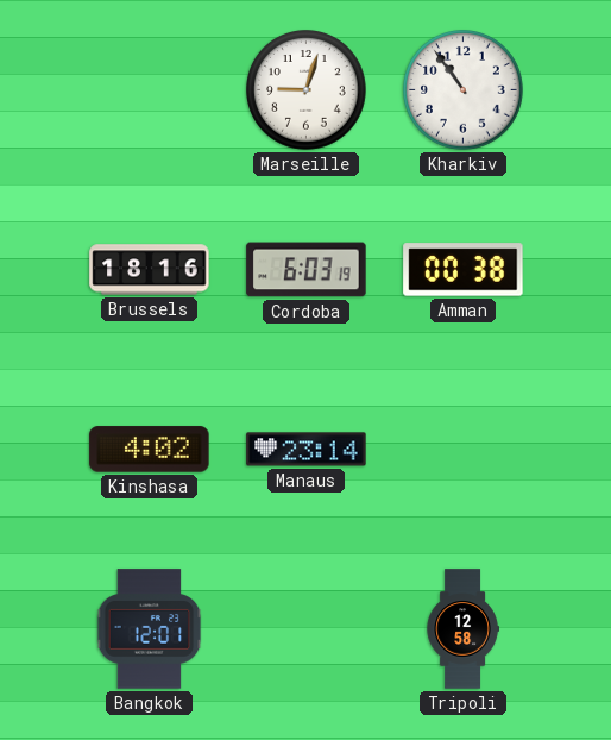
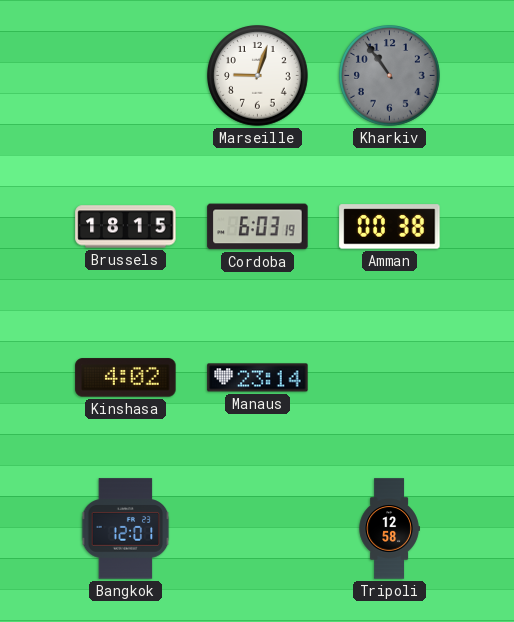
Kharkiv dial: white -> grey (390, 76)
Brussels: 18:16 -> 18:15 (126, 227)
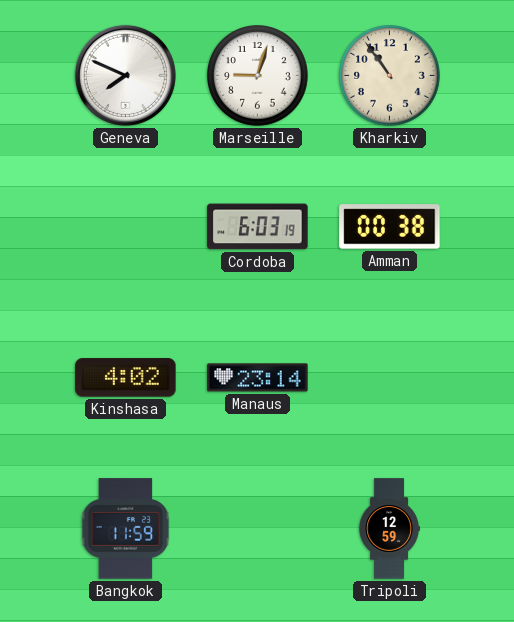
Geneva: none -> 7:49 (125, 75)
Kharkiv dial: grey -> cream (390, 76)
Brussels: 18:15 -> none (126, 227)
Bangkok: 12:01 -> 11:59 (126, 529)
Tripoli: 12:58 -> 12:59 (389, 529)
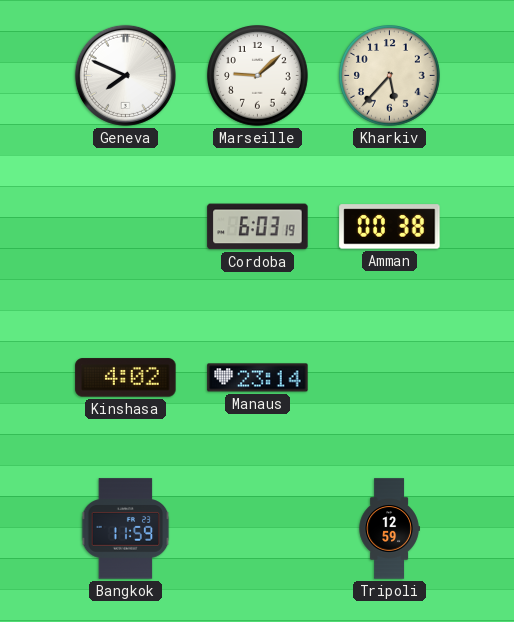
Marseille: 9:03 -> 9:08 (258, 76)
Kharkiv: 10:54 -> 5:37 (390, 76)
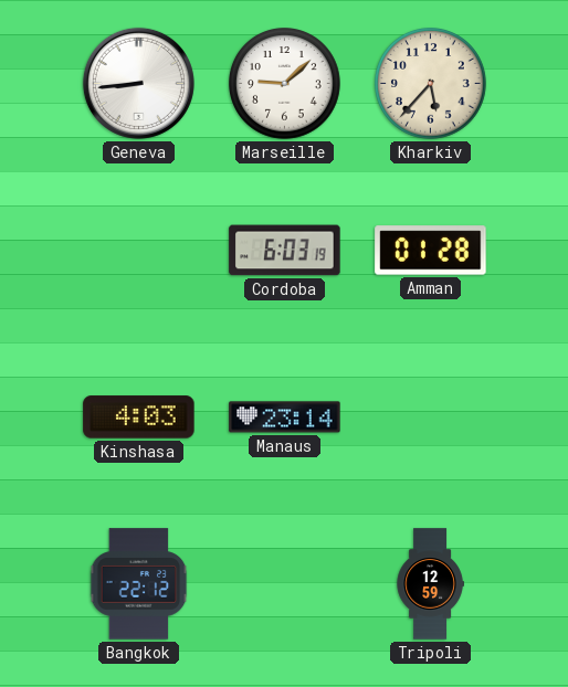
Geneva: 7:49 -> 8:44 (138, 83)
Amman: 00:38 -> 01:28 (431, 251)
Kinshasa: 4:02 -> 4:03 (139, 418)
Bangkok: 11:59 -> 22:12 (139, 584)
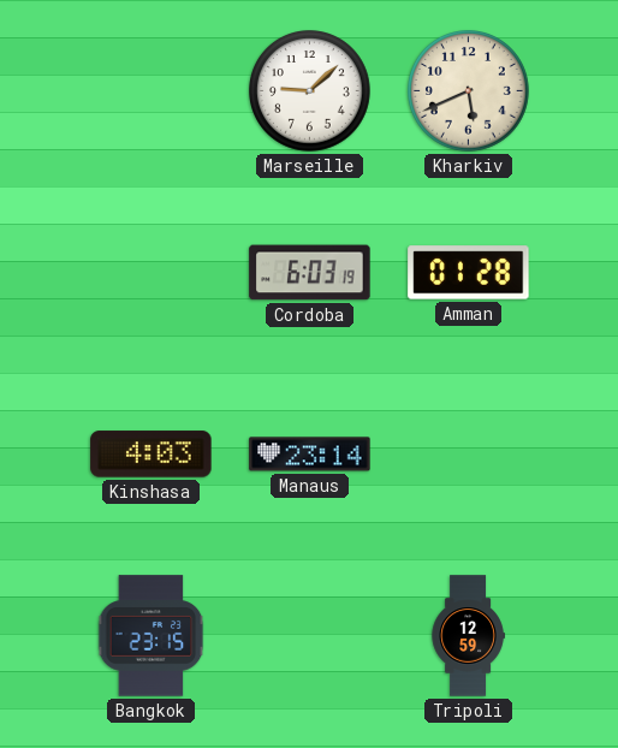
Geneva: 8:44 -> none (138, 83)
Kharkiv: 5:37 -> 5:41 (469, 91)
Bangkok: 22:12 -> 23:15 (151, 636)
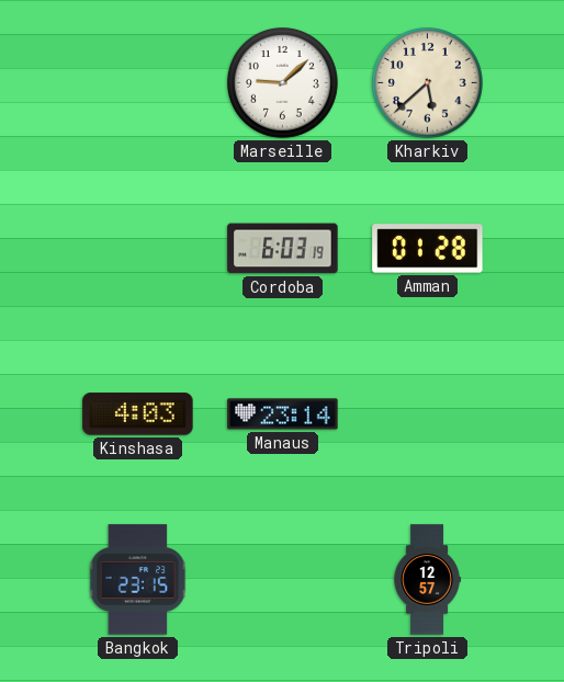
Kharkiv: 5:41 -> 5:38 (428, 83)
Tripoli: 12:59 -> 12:57 (427, 580)
